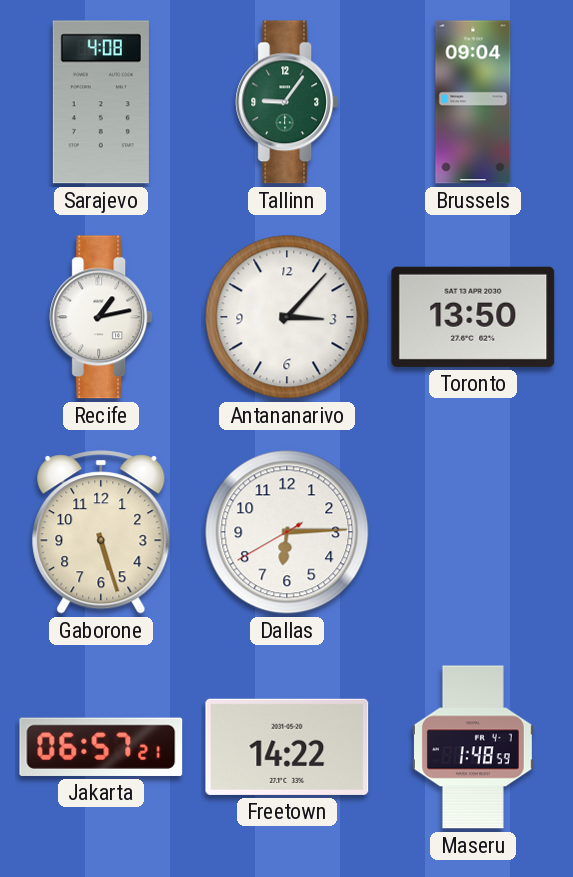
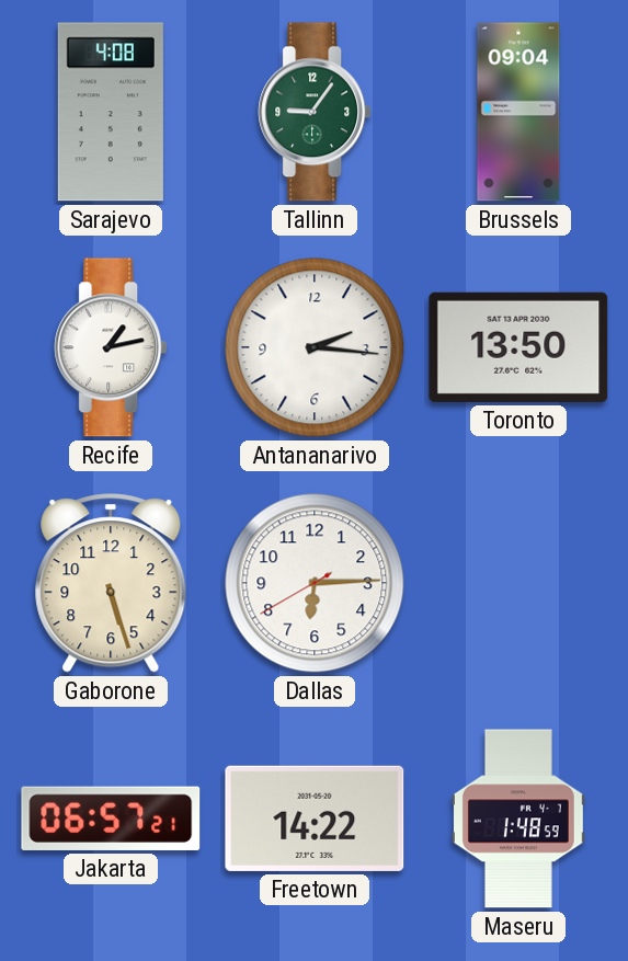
Antananarivo: 3:07 -> 2:16 (315, 347)
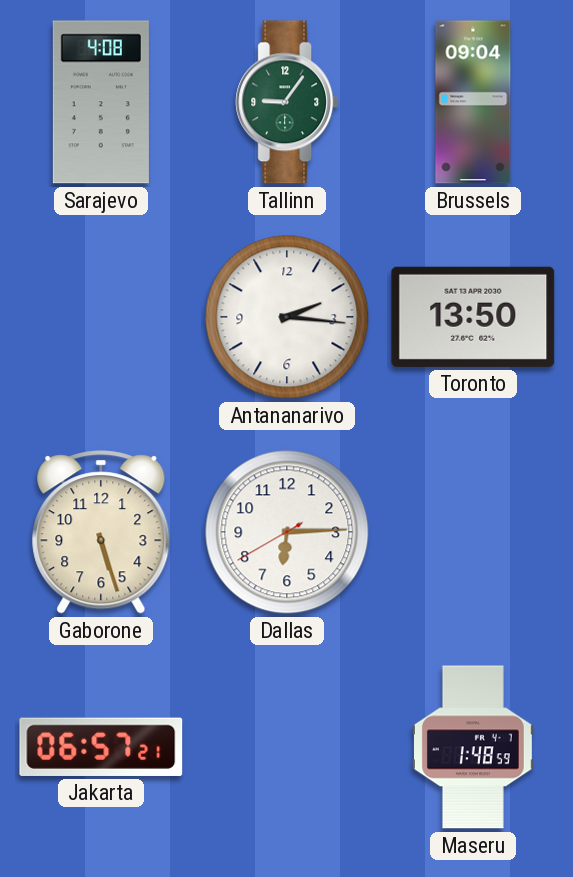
Recife: 1:13 -> none (111, 347)
Freetown: 14:22 -> none (315, 819)
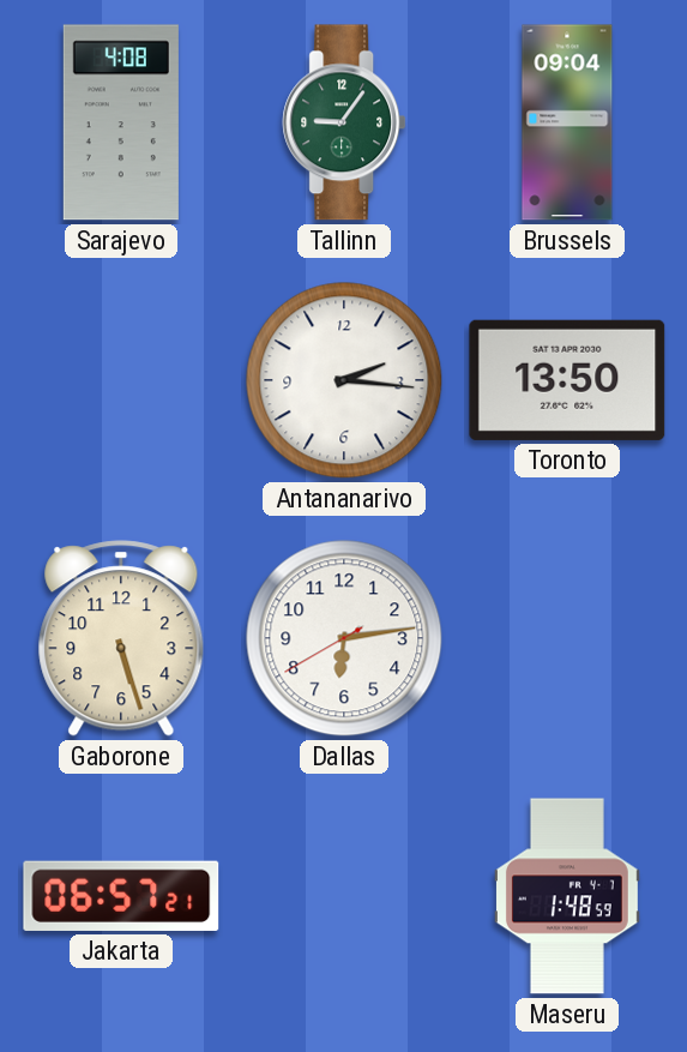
Dallas: 6:14 -> 6:13 (344, 638)
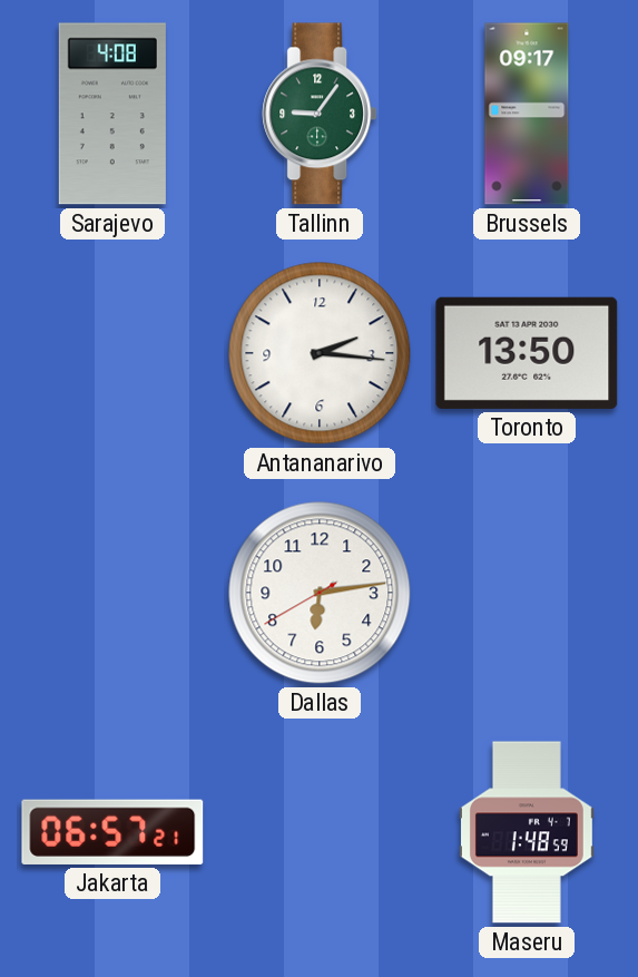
Brussels: 09:04 -> 09:17 (527, 114)
Gaborone: 5:27 -> none (121, 638)
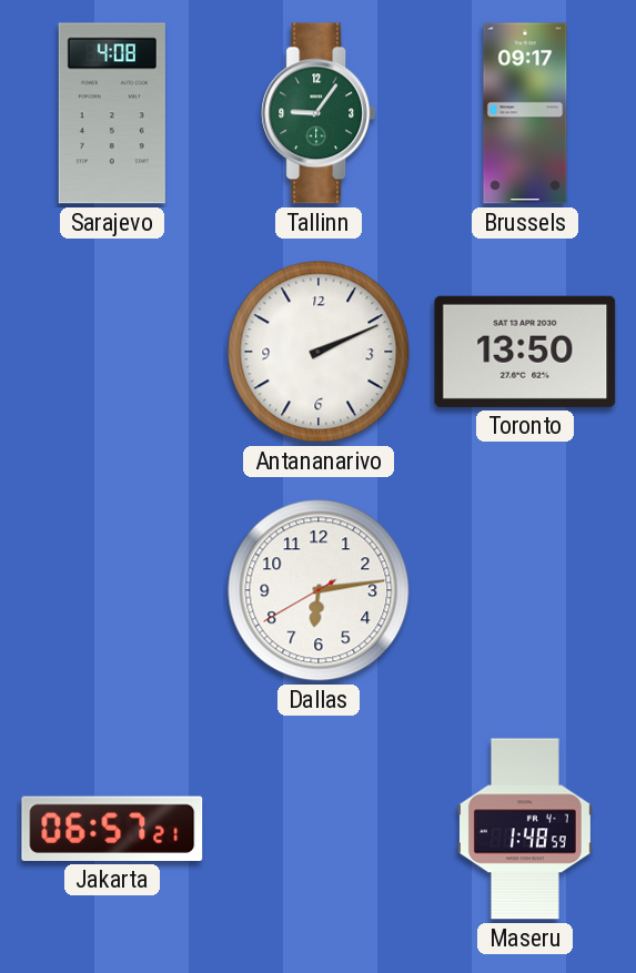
Antananarivo: 2:16 -> 2:11 (319, 352)
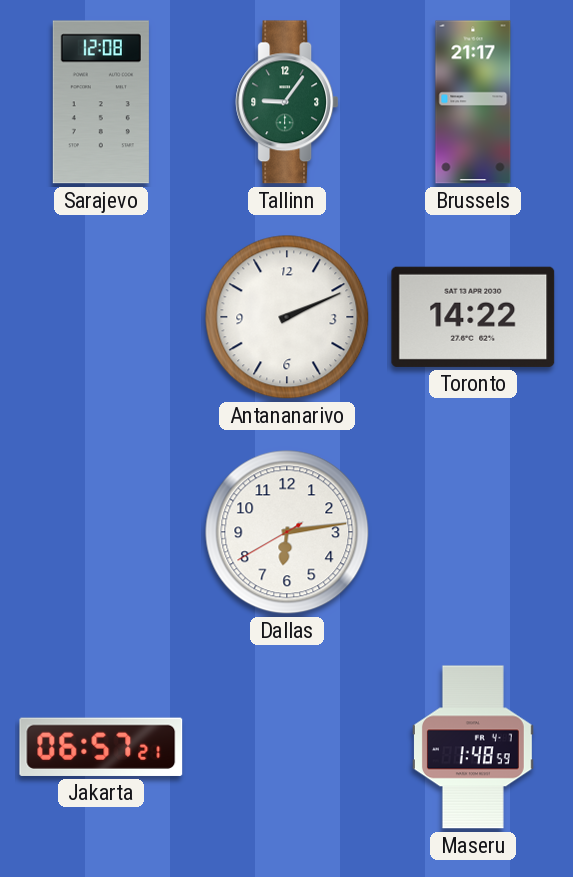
Sarajevo: 4:08 -> 12:08 (101, 102)
Brussels: 09:17 -> 21:17 (473, 102)
Toronto: 13:50 -> 14:22 (473, 317)
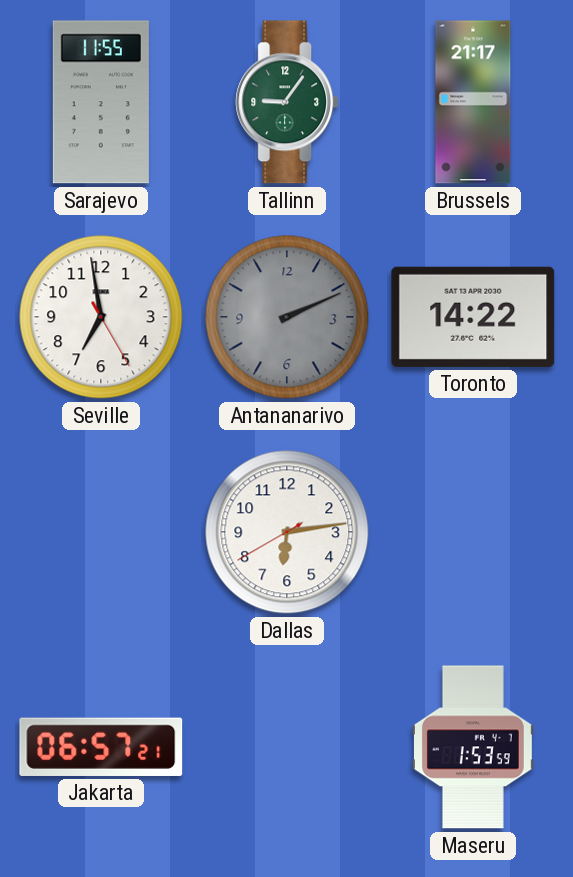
Sarajevo: 12:08 -> 11:55 (101, 102)
Seville: none -> 6:58 (101, 317)
Antananarivo dial: white -> grey (287, 317)
Maseru: 1:48 -> 1:53 (473, 747)
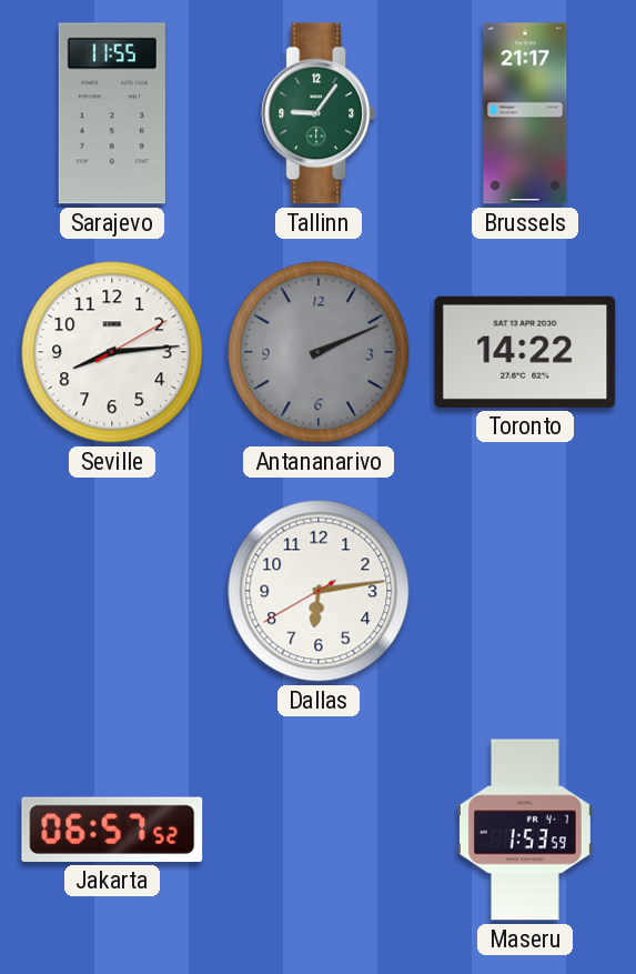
Seville: 6:58 -> 8:14 (112, 352)
Jakarta: 06:57:21 -> 06:57:52 (112, 830)
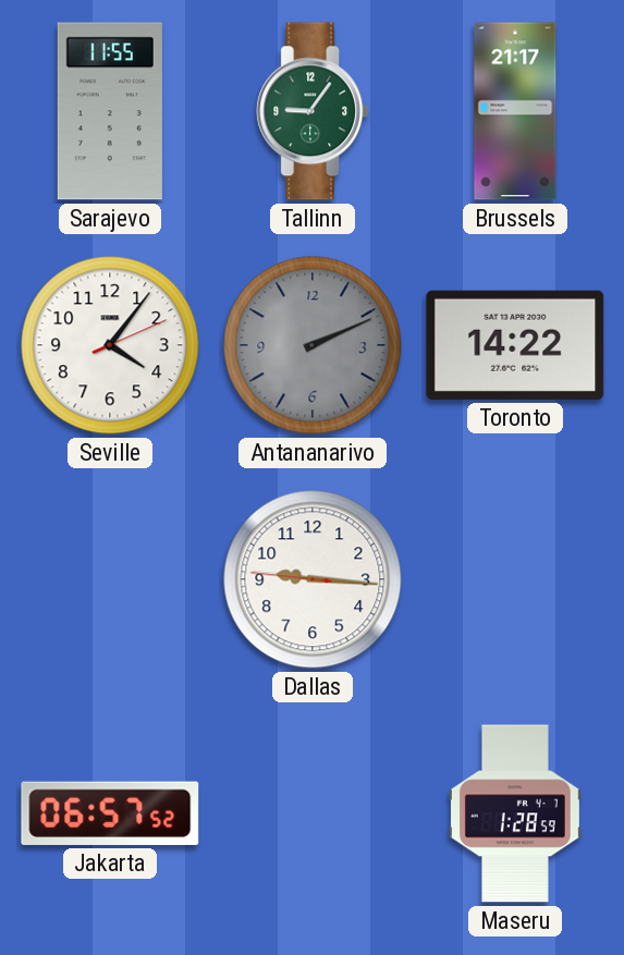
Seville: 8:14 -> 4:06 (110, 345)
Dallas: 6:13 -> 9:15 (313, 579)
Maseru: 1:53 -> 1:28 (515, 813)
